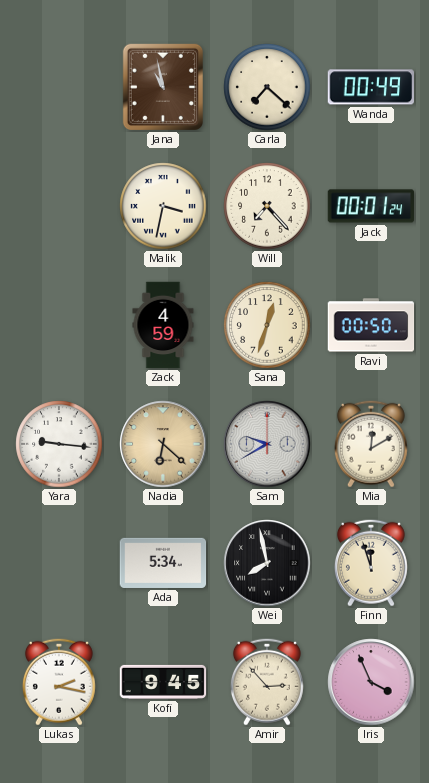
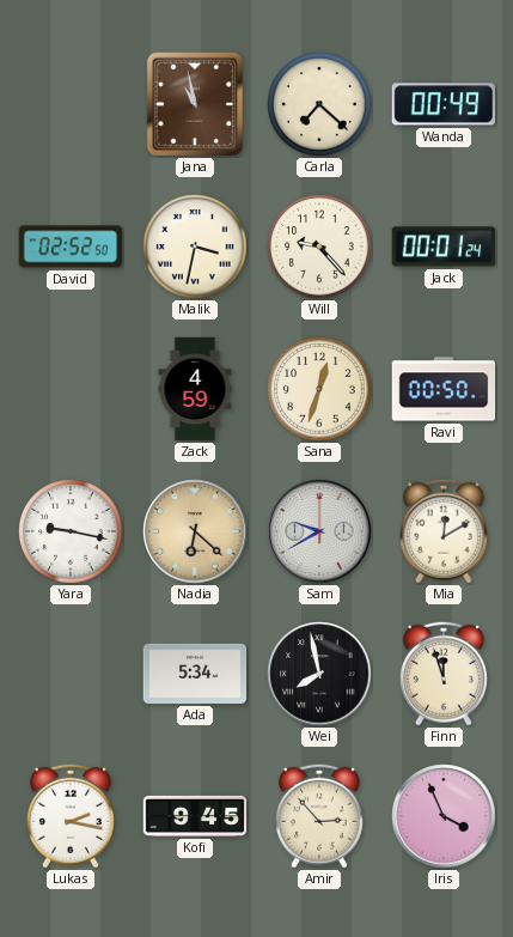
David: none -> 02:52 (71, 247)
Will: 7:23 -> 9:23 (319, 247)
Yara: 9:16 -> 9:17 (71, 531)
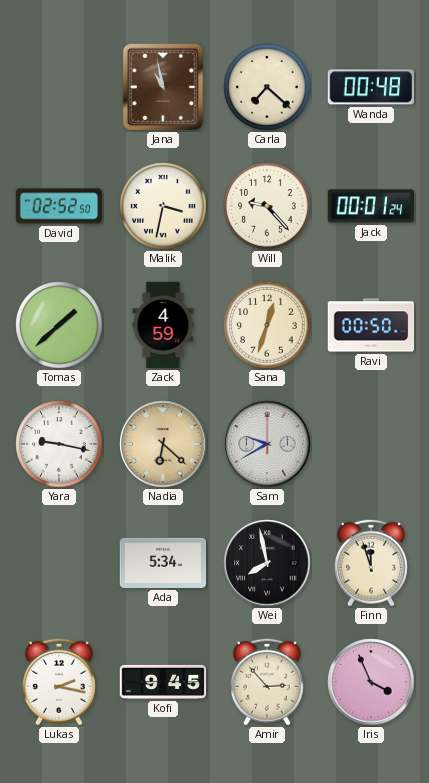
Wanda: 00:49 -> 00:48 (370, 87)
Tomas: none -> 1:38 (59, 325)
Mia: 12:10 -> none (444, 531)
